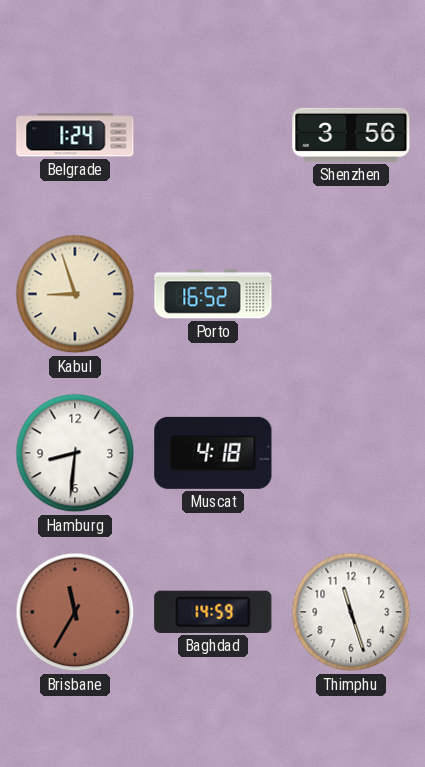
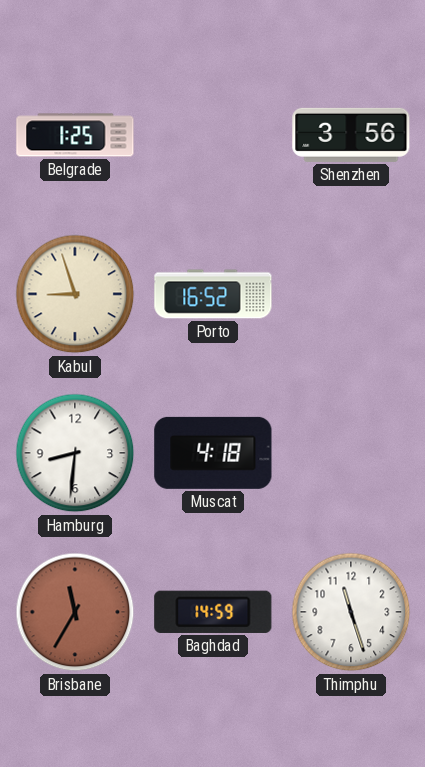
Belgrade: 1:24 -> 1:25 (75, 135)
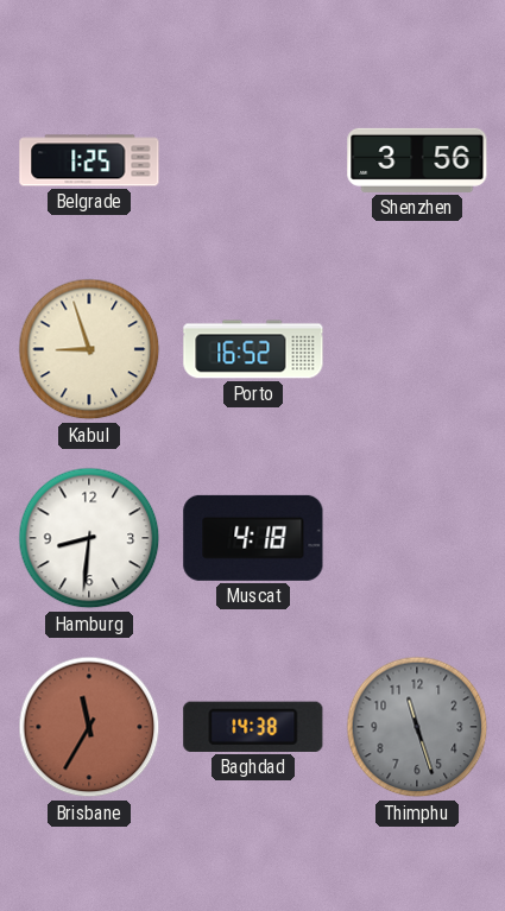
Baghdad: 14:59 -> 14:38 (253, 727)
Thimphu dial: white -> grey (417, 727)
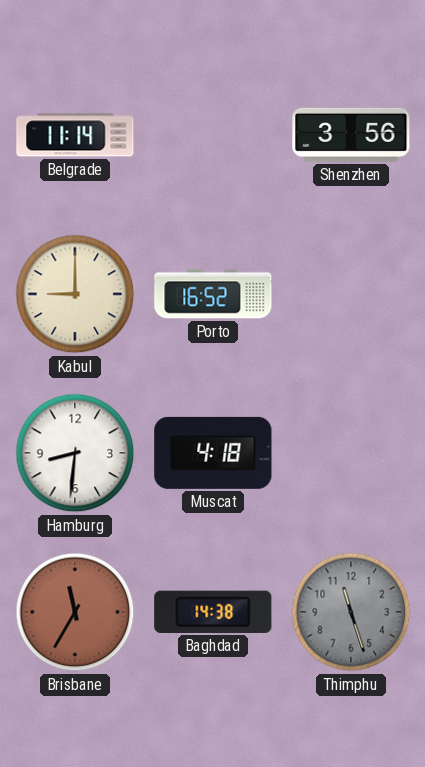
Belgrade: 1:25 -> 11:14 (75, 135)
Kabul: 8:57 -> 9:00 (75, 294)
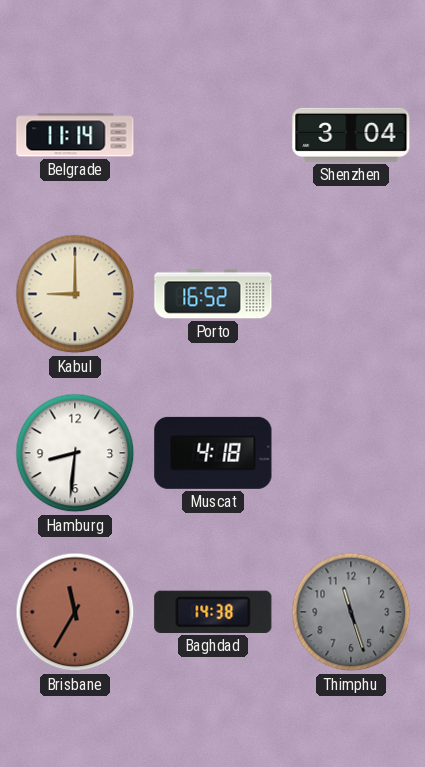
Shenzhen: 3:56 -> 3:04 (351, 135)
